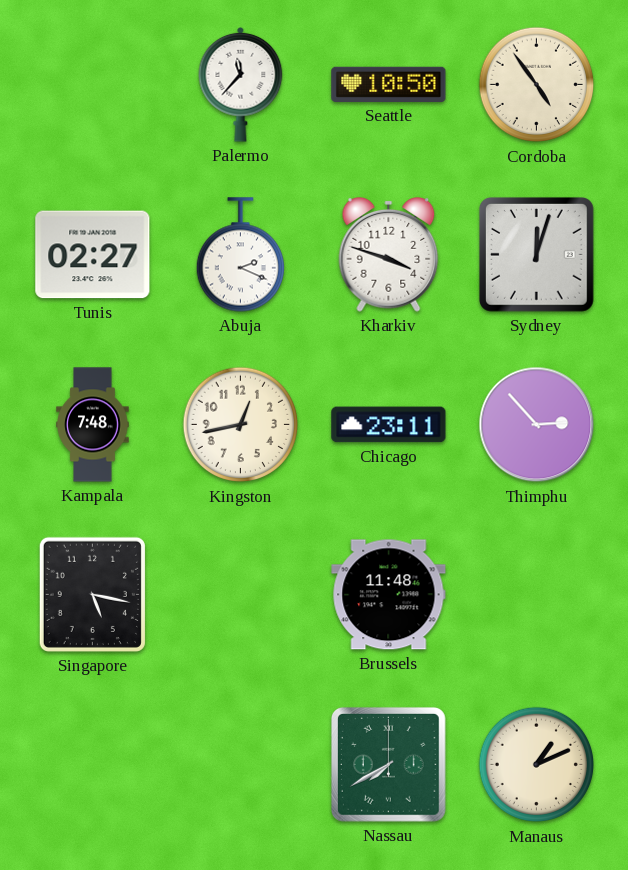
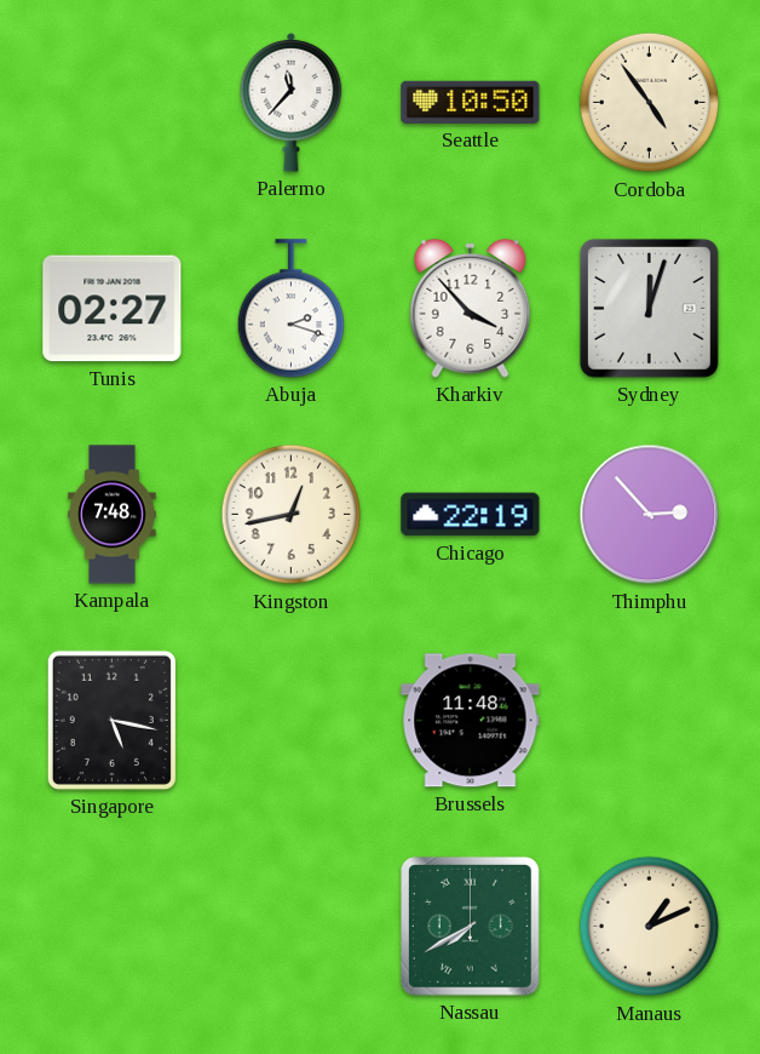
Abuja: 2:19 -> 2:18 (290, 309)
Kharkiv: 3:48 -> 3:53 (471, 309)
Chicago: 23:11 -> 22:19 (471, 515)
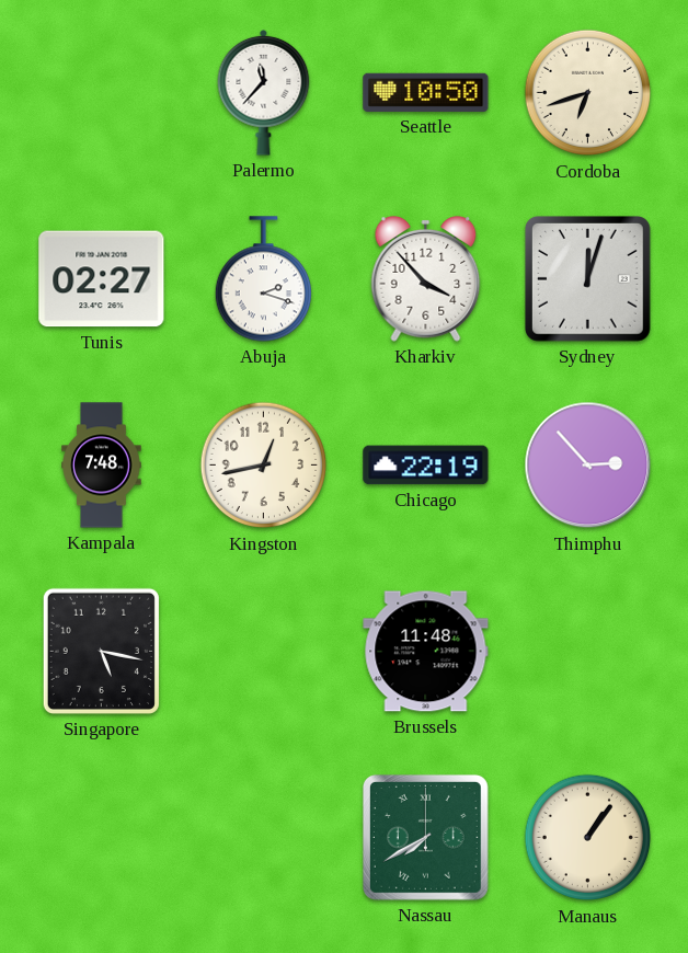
Cordoba: 4:54 -> 6:42 (588, 93)
Manaus: 1:11 -> 1:06 (588, 838)
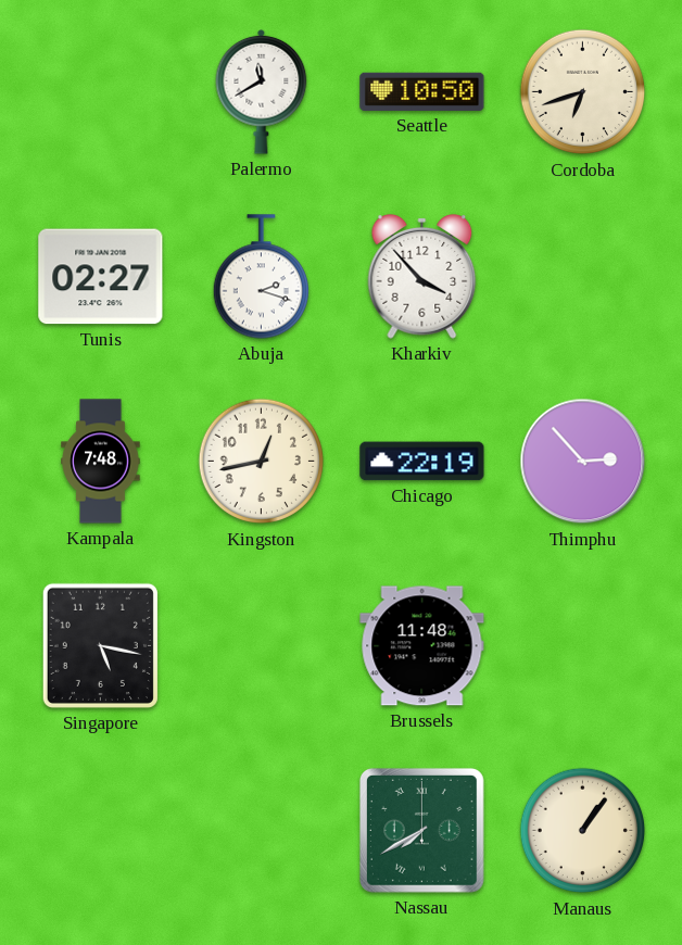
Palermo: 11:37 -> 11:40 (262, 91)
Sydney: 12:03 -> none (587, 278)
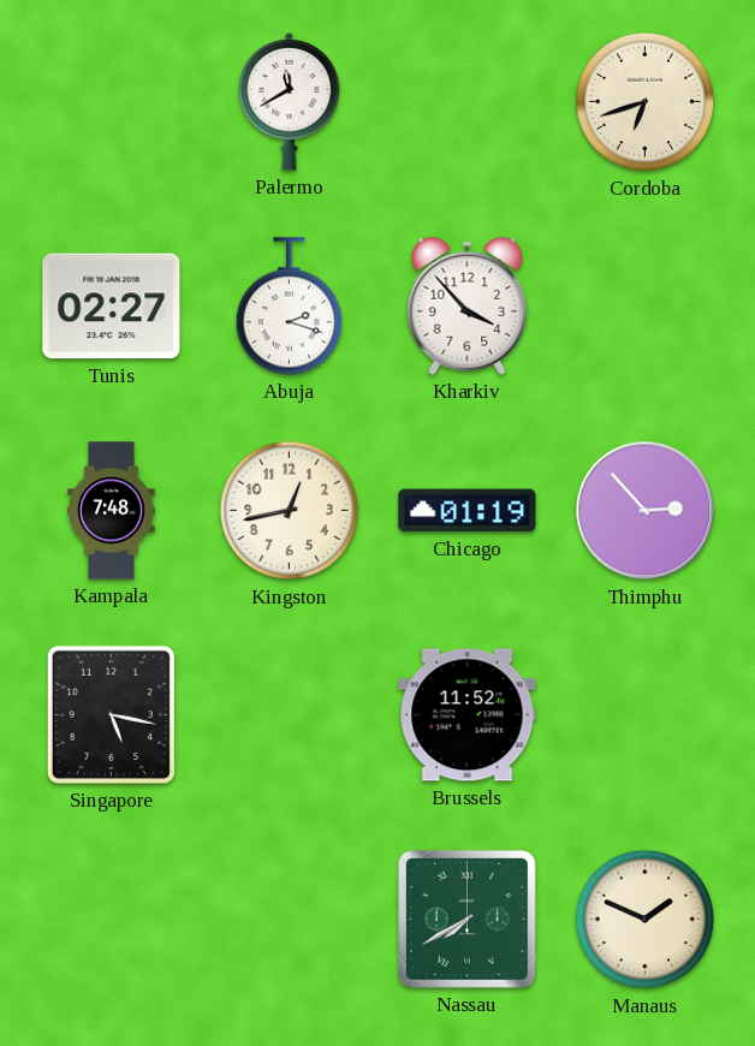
Seattle: 10:50 -> none (422, 91)
Chicago: 22:19 -> 01:19 (468, 511)
Brussels: 11:48 -> 11:52 (468, 715)
Manaus: 1:06 -> 1:49 (646, 920)
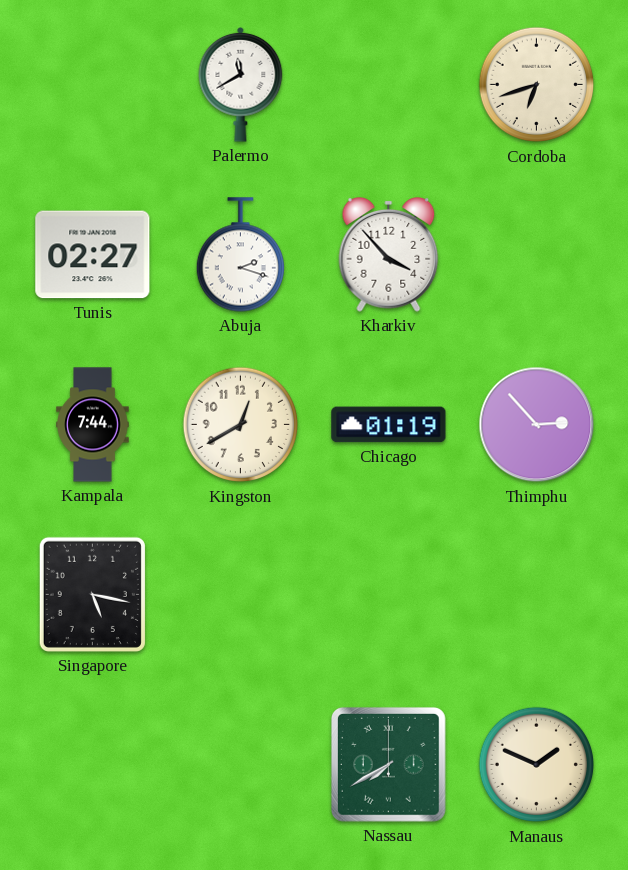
Kampala: 7:48 -> 7:44 (93, 425)
Kingston: 12:43 -> 12:40 (241, 425)
Brussels: 11:52 -> none (468, 715)
